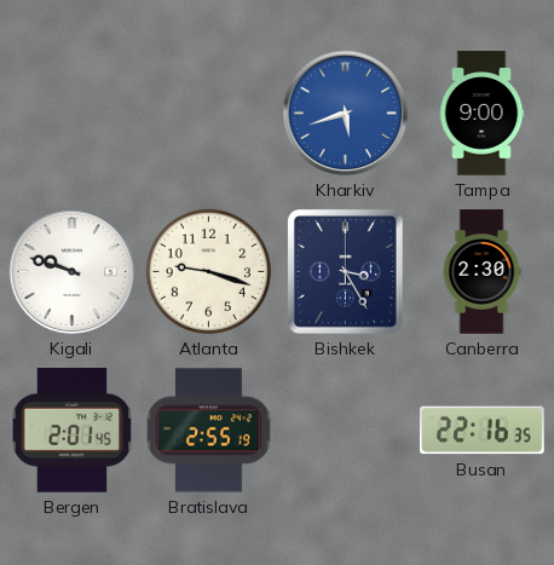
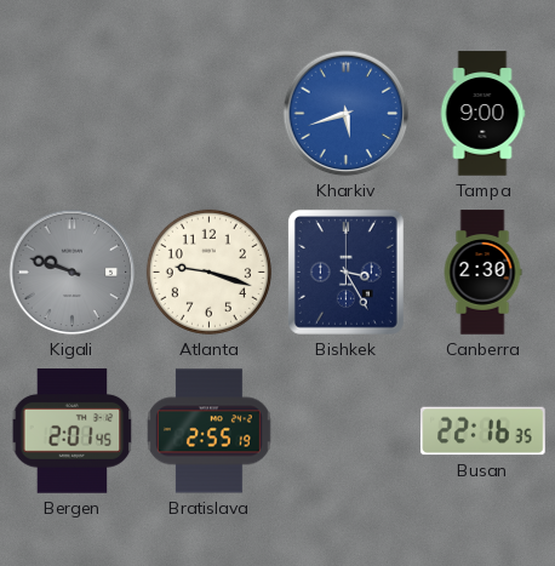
Kigali dial: white -> grey (73, 273)
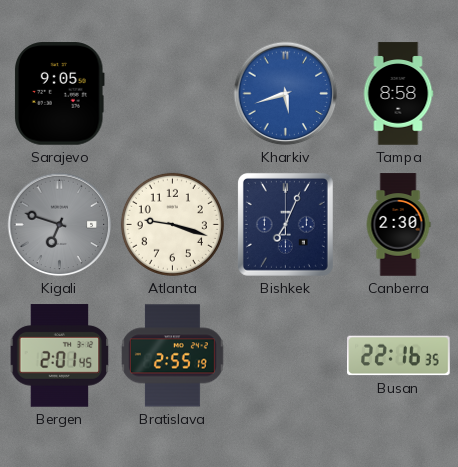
Sarajevo: none -> 9:05 (59, 94)
Tampa: 9:00 -> 8:58 (398, 94)
Kigali: 9:48 -> 6:48 (60, 225)
Bishkek: 3:25 -> 7:04 (285, 224)
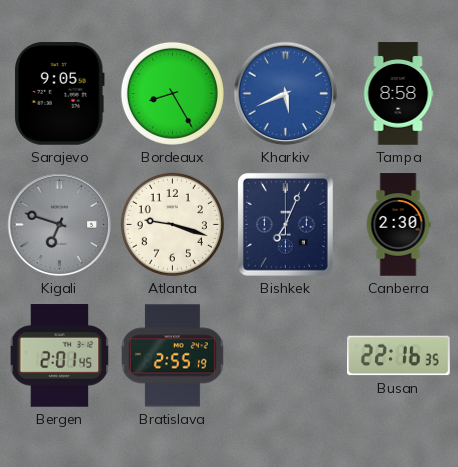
Bordeaux: none -> 8:25 (172, 93)
Kharkiv: 5:42 -> 5:41 (286, 94)
